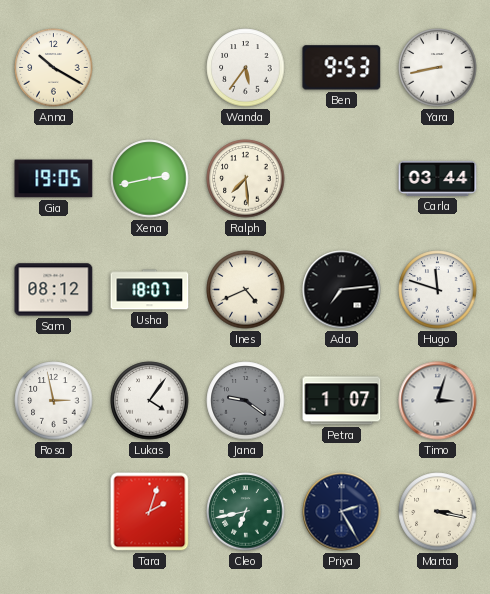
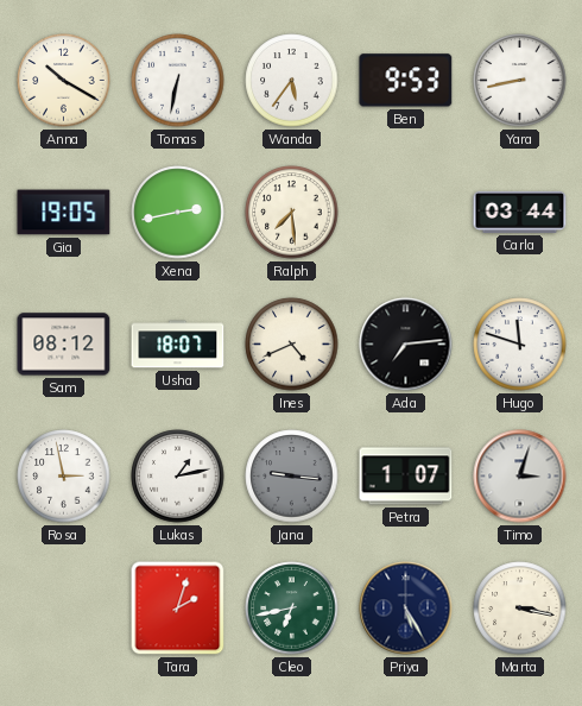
Tomas: none -> 6:32 (178, 81)
Lukas: 4:06 -> 1:13 (178, 477)
Jana: 9:21 -> 9:16 (292, 477)
Priya: 2:25 -> 5:25 (406, 609)
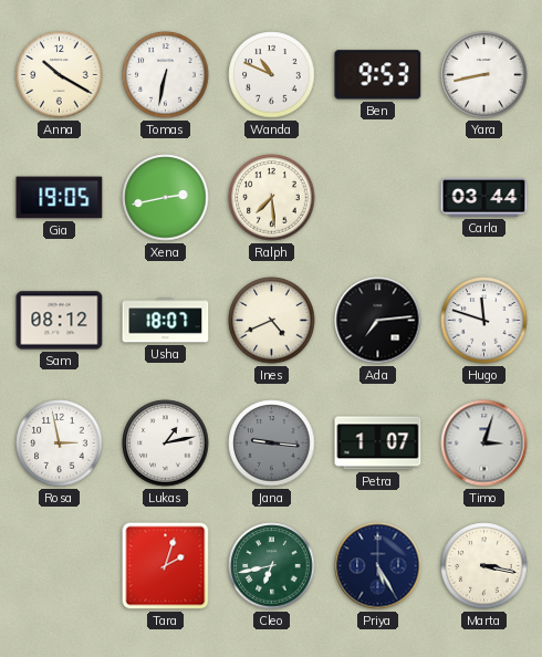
Wanda: 5:36 -> 10:49 (272, 75)
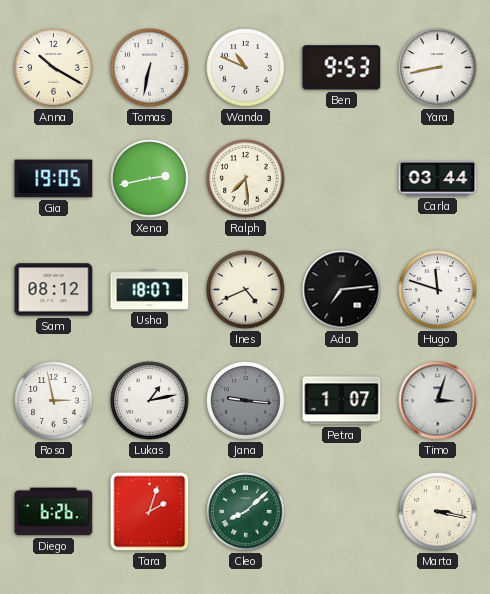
Diego: none -> 6:26 (54, 512)
Cleo: 6:43 -> 8:08 (246, 512)
Priya: 5:25 -> none (378, 566)
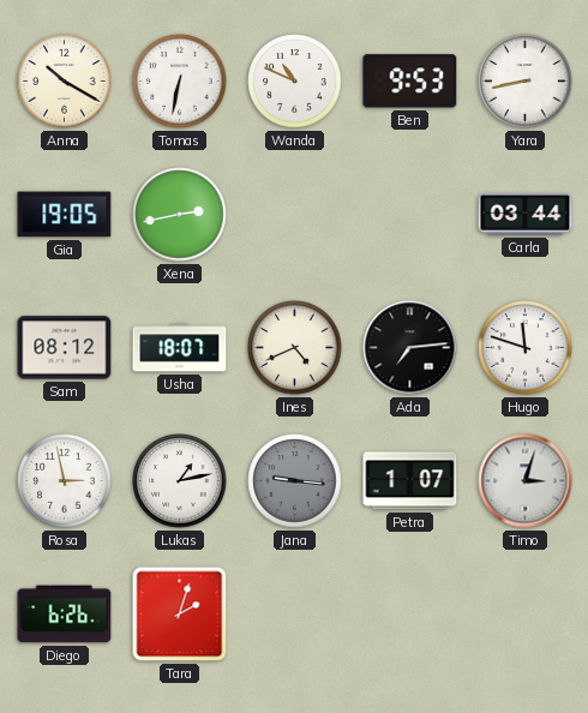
Ralph: 7:29 -> none (246, 179)
Cleo: 8:08 -> none (246, 512)
Marta: 3:17 -> none (438, 512)
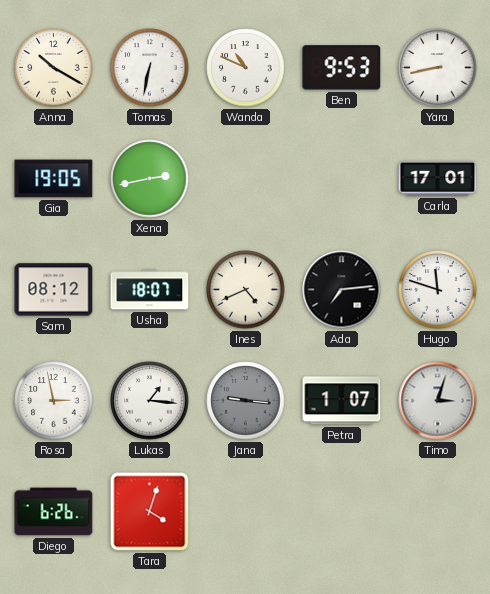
Carla: 03:44 -> 17:01 (438, 178)
Lukas: 1:13 -> 1:16 (150, 401)
Tara: 2:03 -> 4:03 (150, 512)
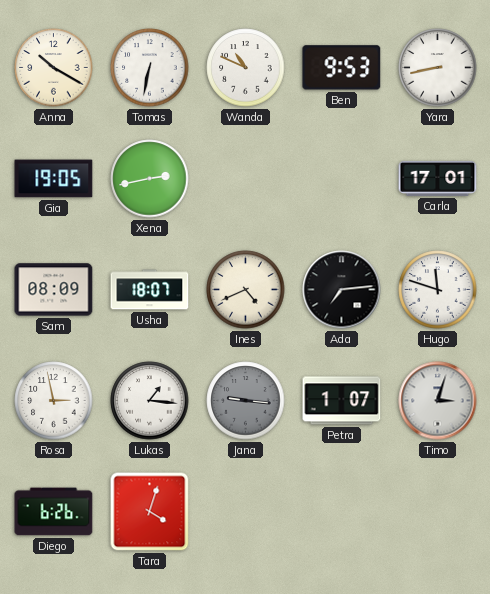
Sam: 08:12 -> 08:09 (54, 290)
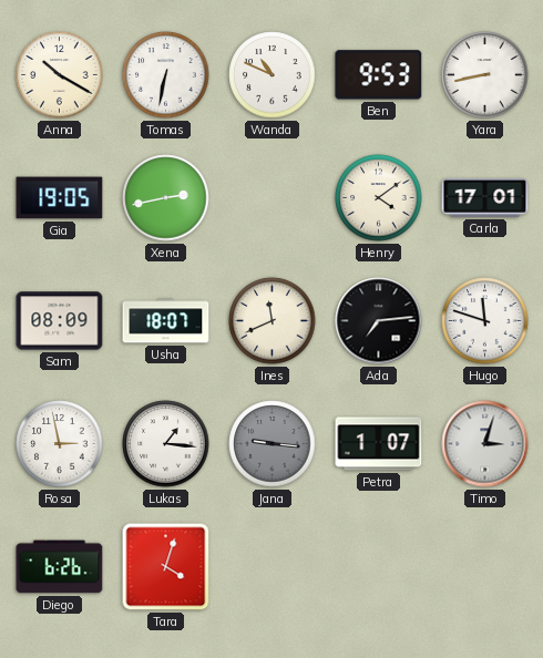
Henry: none -> 4:09 (379, 198)
Ines: 4:41 -> 11:41 (273, 321)
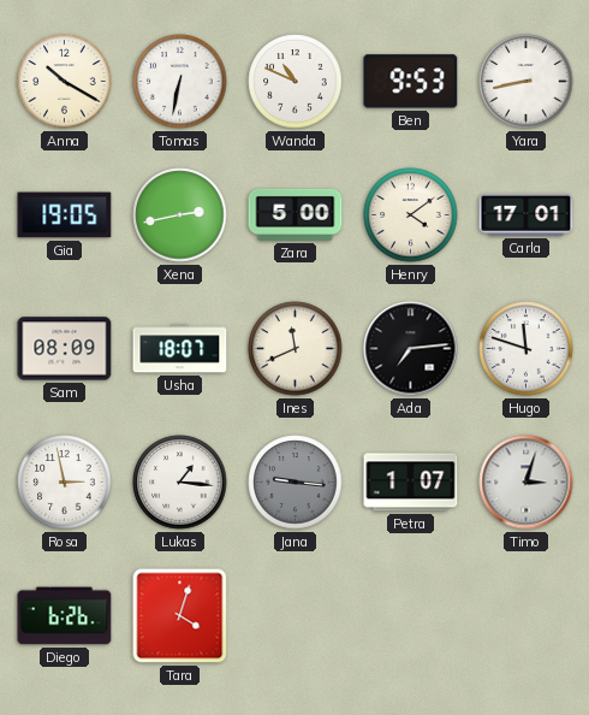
Zara: none -> 5:00 (296, 214)
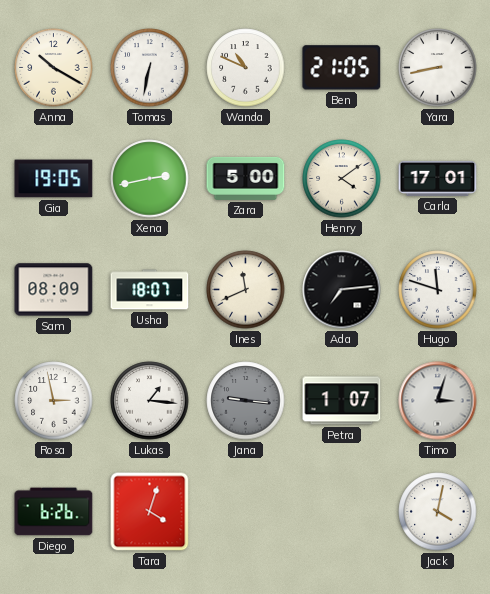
Ben: 9:53 -> 21:05 (342, 68)
Jack: none -> 4:02 (438, 512)
